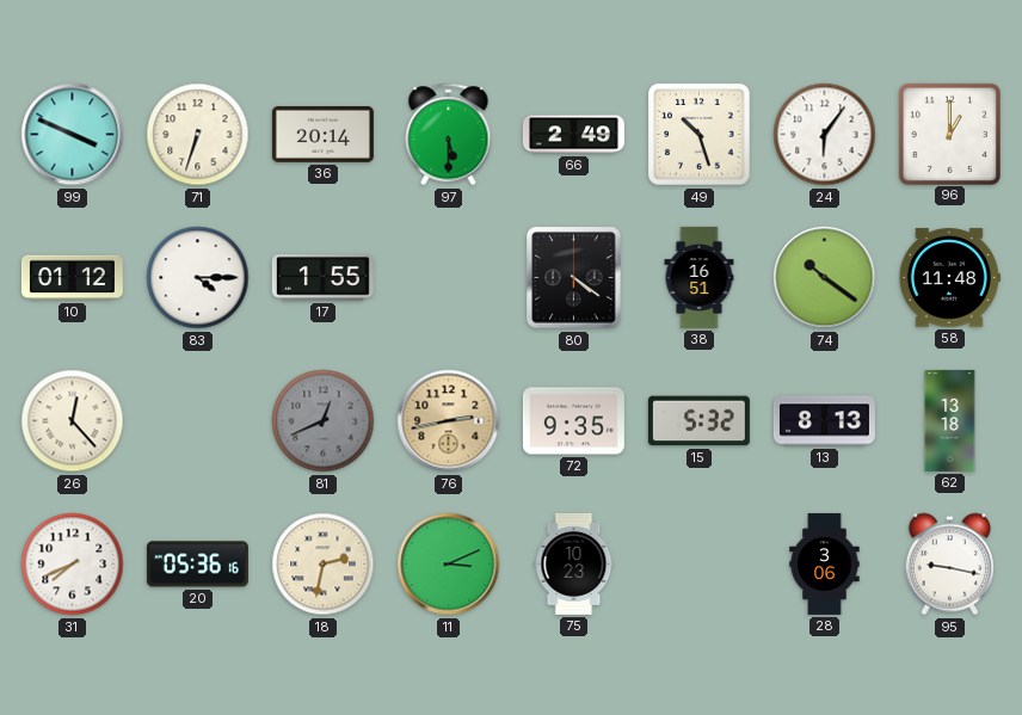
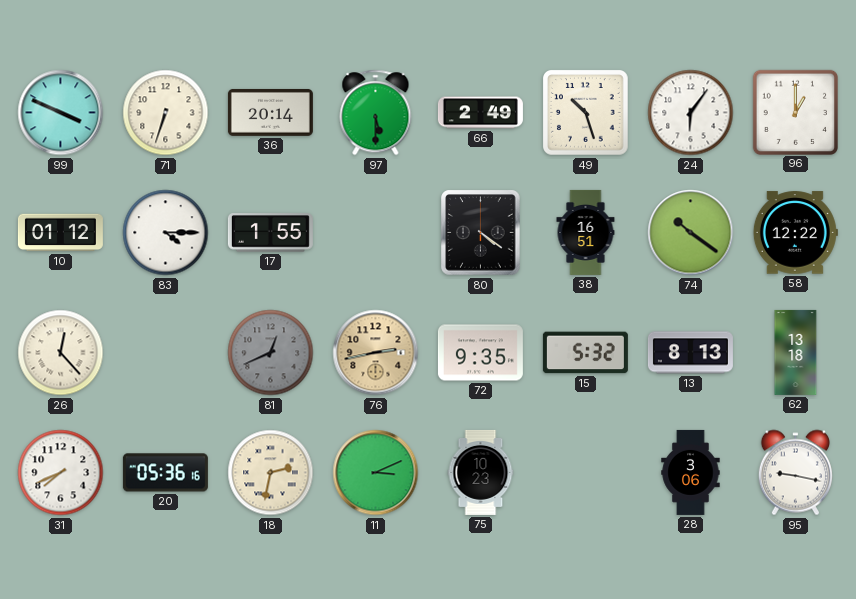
58: 11:48 -> 12:22 (795, 233)
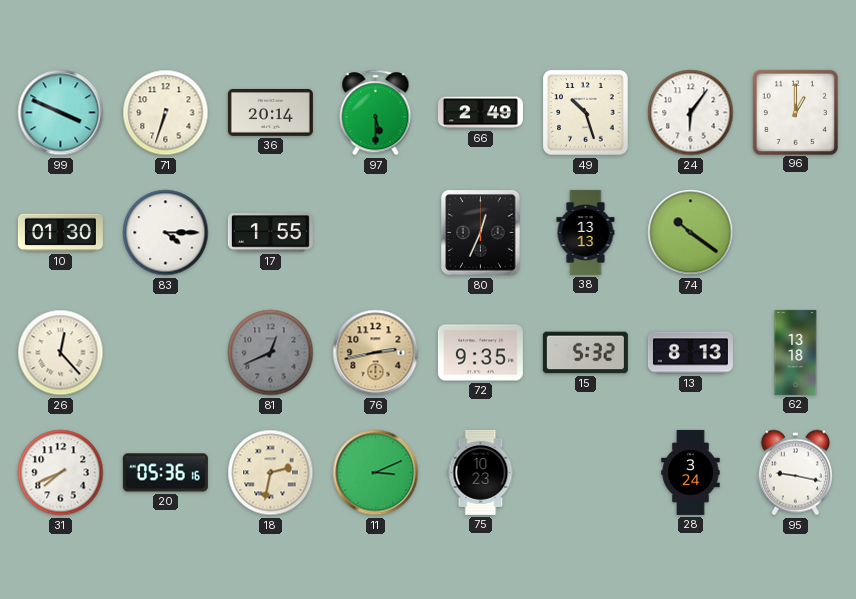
10: 01:12 -> 01:30 (60, 233)
80: 4:21 -> 12:34 (481, 233)
38: 16:51 -> 13:13 (586, 232)
58: 12:22 -> none (795, 233)
28: 3:06 -> 3:24 (691, 472)
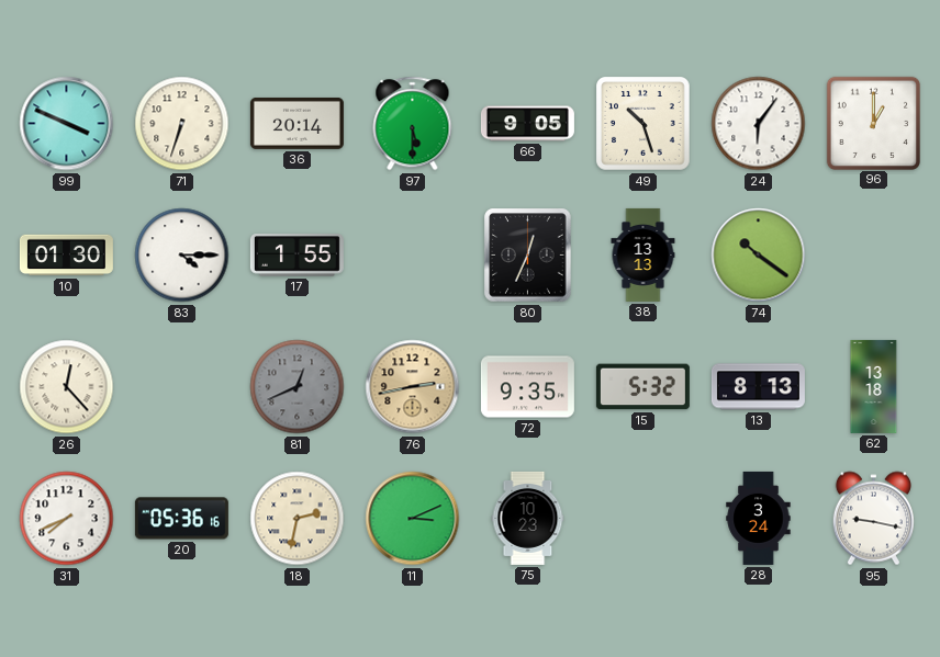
66: 2:49 -> 9:05 (527, 124)
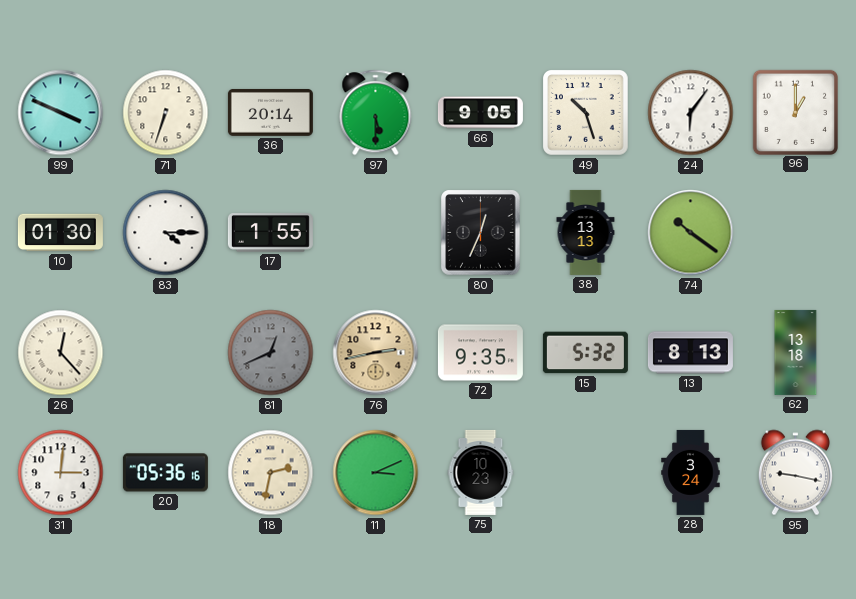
31: 7:41 -> 3:01 (61, 473)
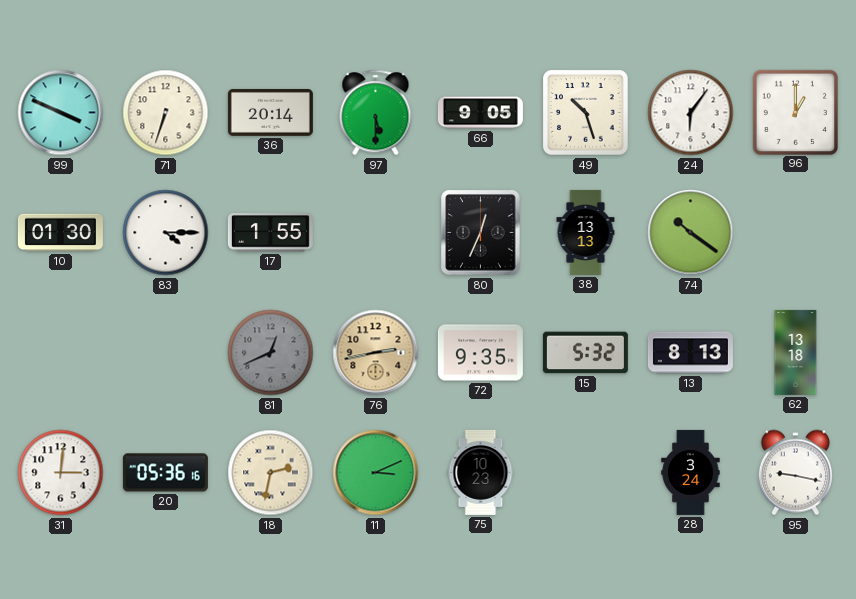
26: 12:23 -> none (61, 353)
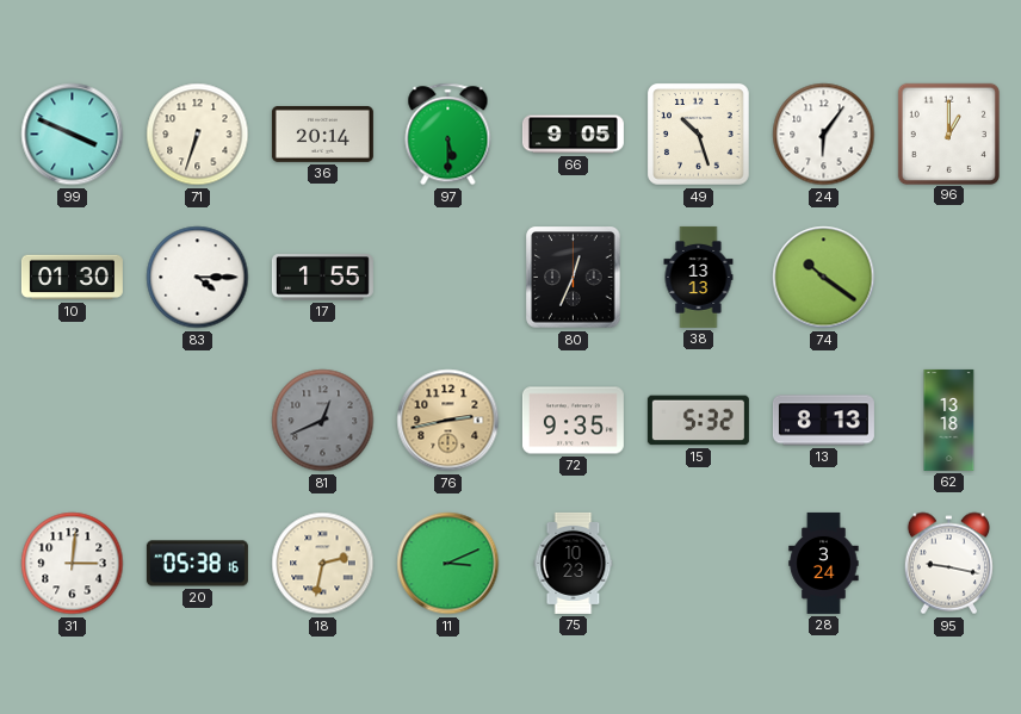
20: 05:36 -> 05:38 (197, 564)
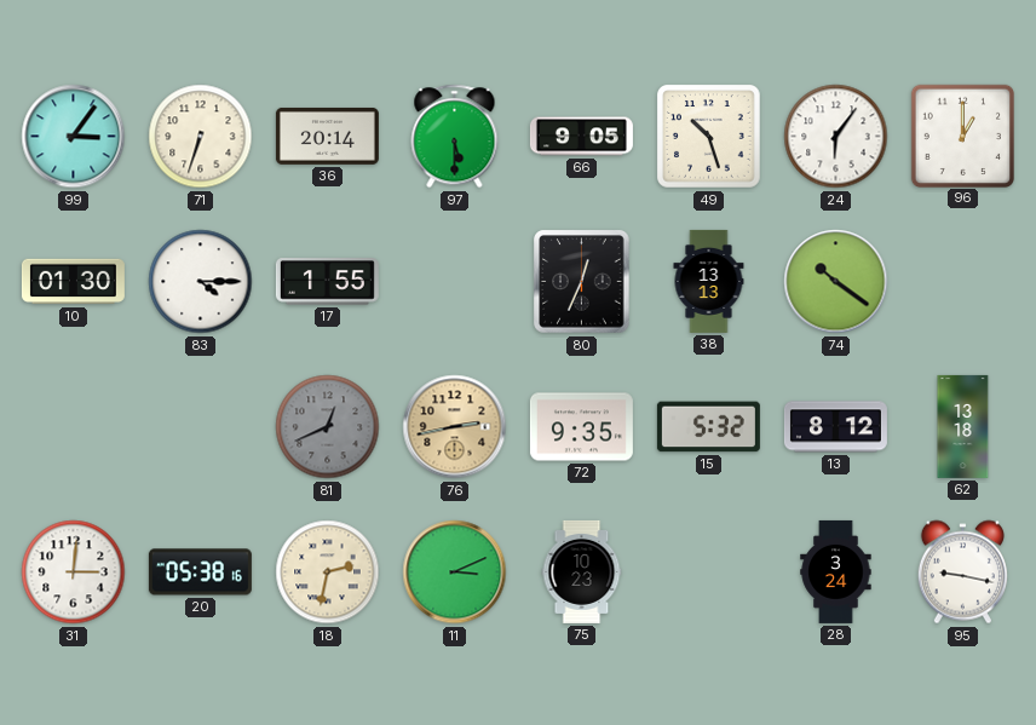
99: 3:49 -> 3:06 (74, 137)
13: 8:13 -> 8:12 (835, 427)
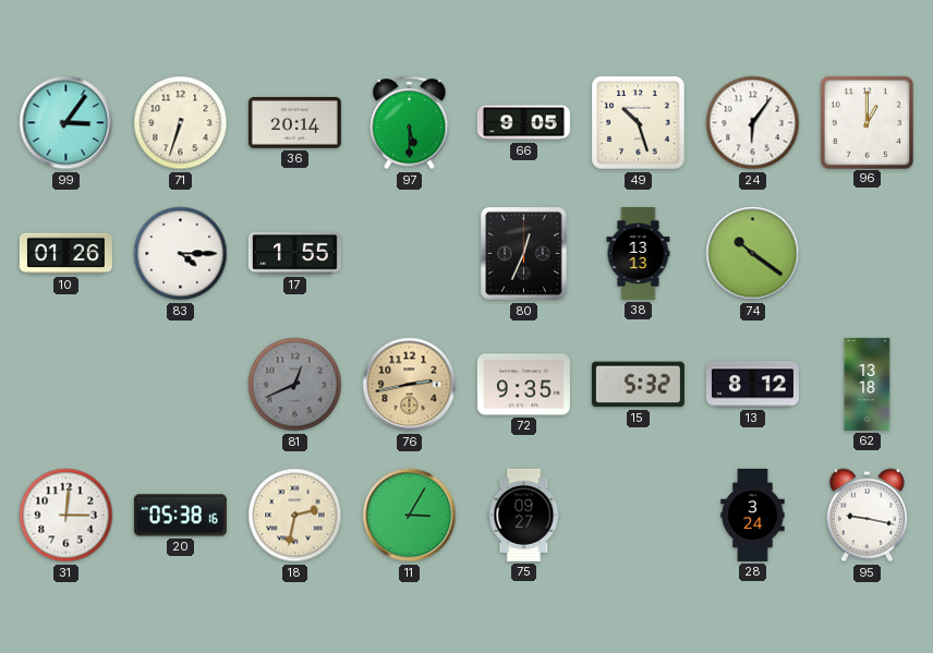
10: 01:30 -> 01:26 (65, 254)
11: 3:11 -> 3:05 (410, 516)
75: 10:23 -> 09:27 (524, 515)
